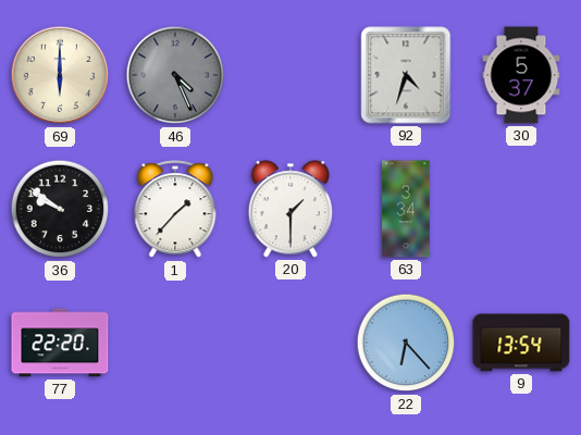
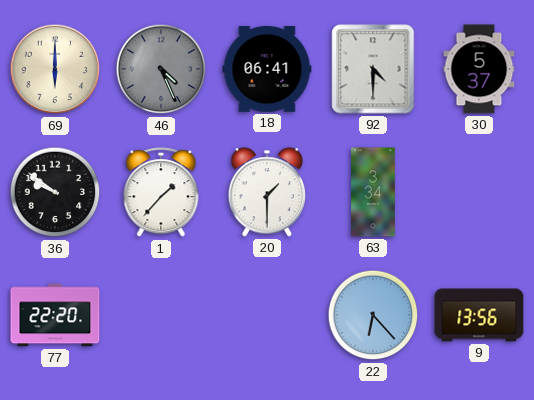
18: none -> 06:41 (267, 69)
92: 4:33 -> 4:30 (373, 69)
9: 13:54 -> 13:56 (479, 315)
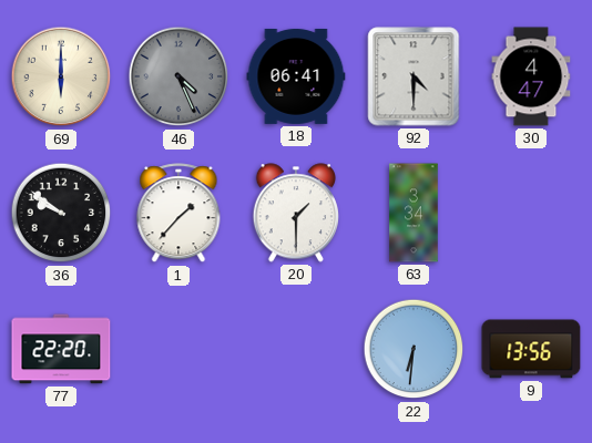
30: 5:37 -> 4:47 (531, 76)
22: 6:23 -> 6:31 (414, 349)
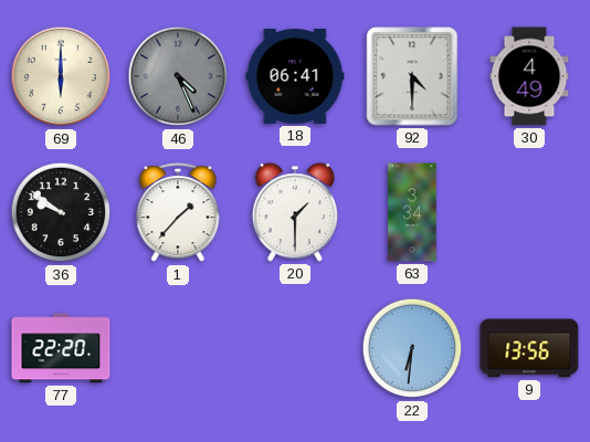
30: 4:47 -> 4:49 (529, 76)
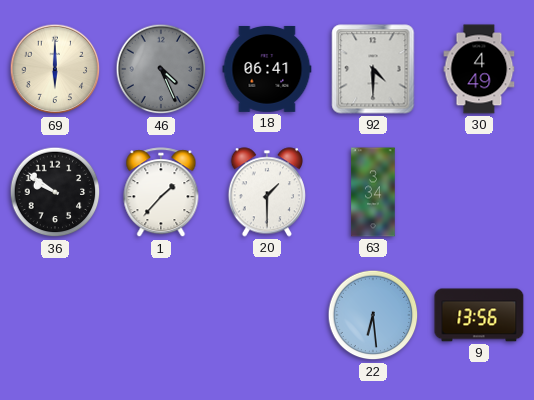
77: 22:20 -> none (61, 348)
22: 6:31 -> 6:29 (373, 315)
